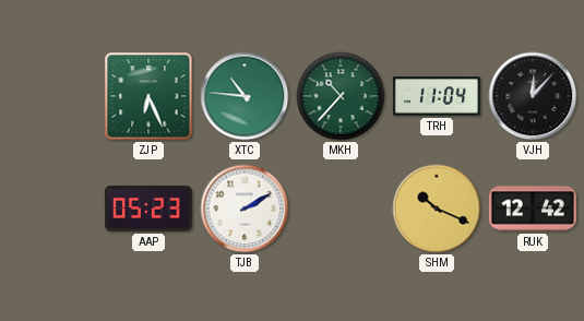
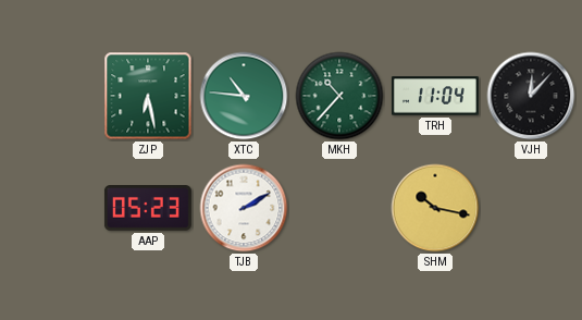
ZJP: 6:26 -> 6:28 (148, 96)
SHM: 10:19 -> 10:17 (435, 208)
RUK: 12:42 -> none (533, 209)
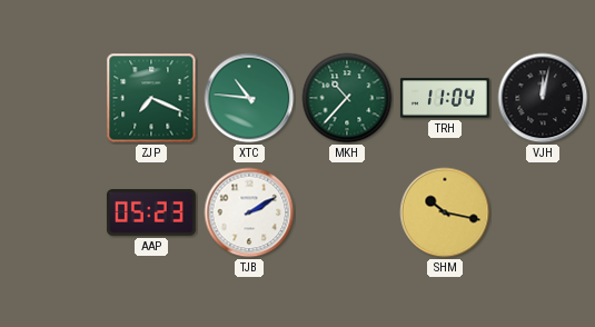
ZJP: 6:28 -> 7:19 (151, 98)
VJH: 12:07 -> 12:02 (543, 98)
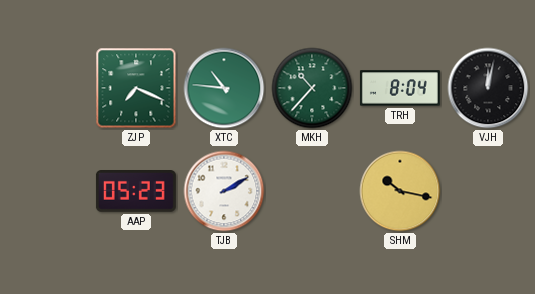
TRH: 11:04 -> 8:04 (400, 88)
